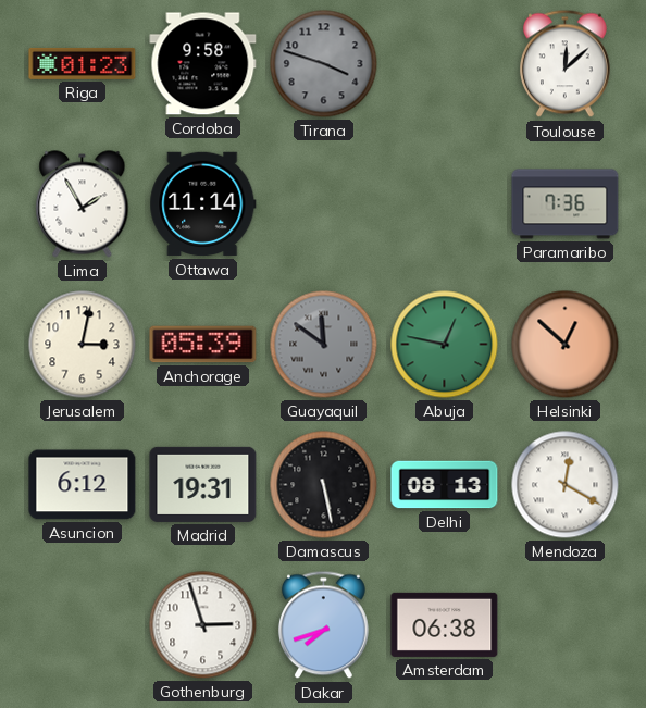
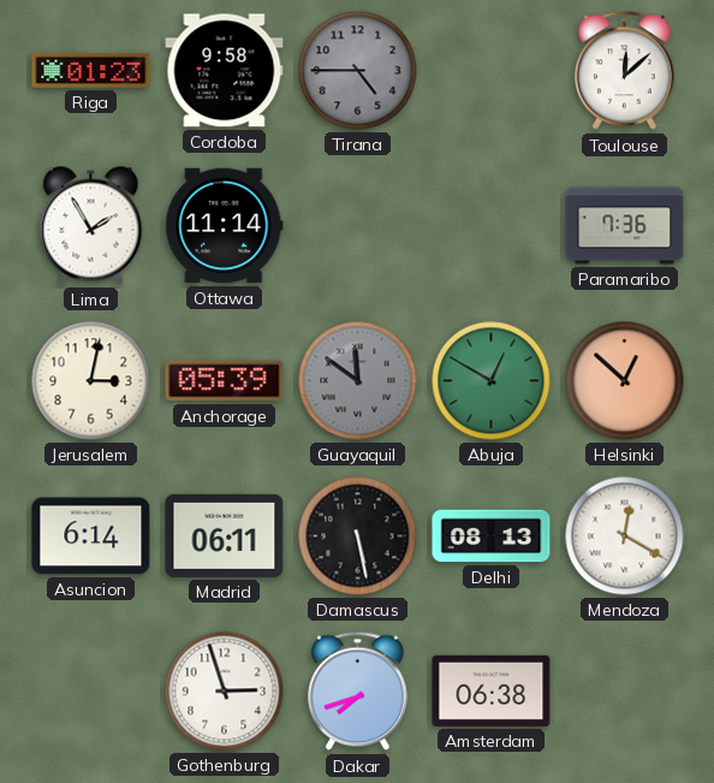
Tirana: 3:48 -> 4:45 (358, 71)
Abuja: 12:47 -> 12:50 (492, 381)
Asuncion: 6:12 -> 6:14 (91, 536)
Madrid: 19:31 -> 06:11 (225, 535)
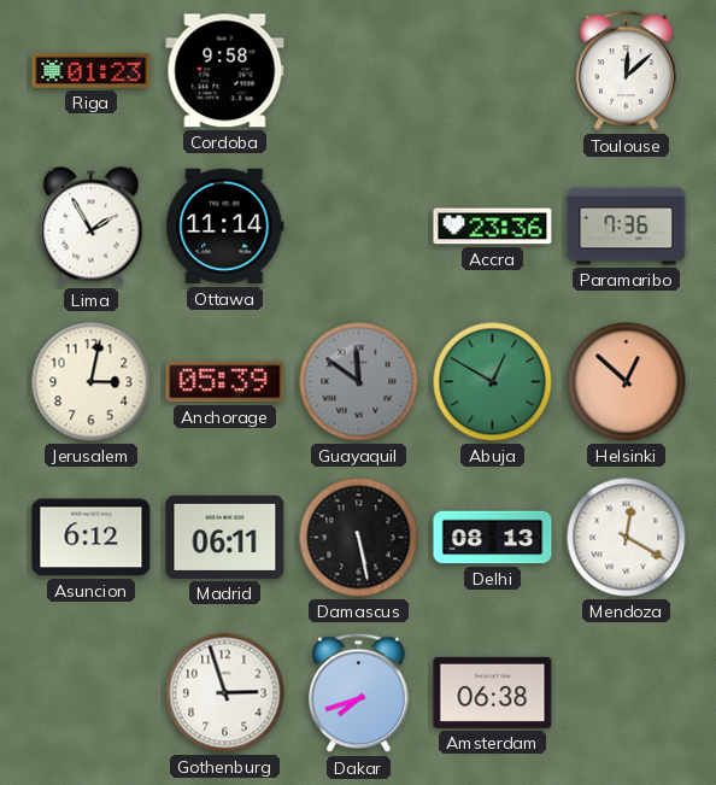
Tirana: 4:45 -> none (358, 71)
Accra: none -> 23:36 (493, 227)
Asuncion: 6:14 -> 6:12 (92, 538)
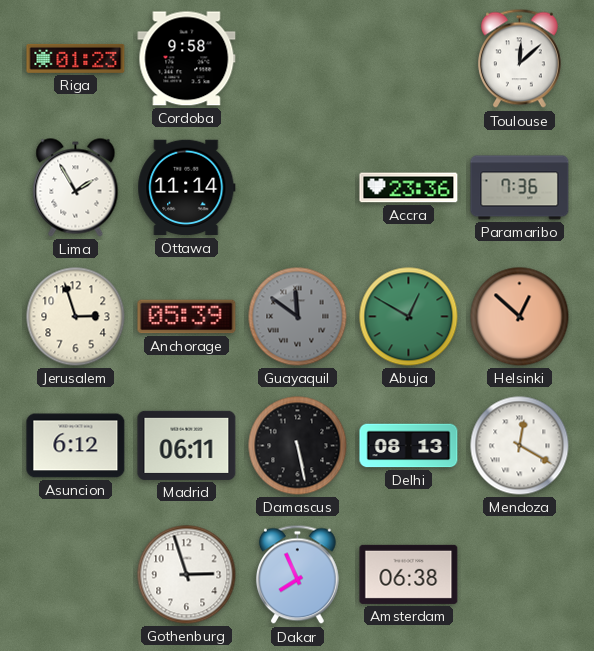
Jerusalem: 3:02 -> 2:57 (76, 317)
Dakar: 7:42 -> 7:56 (297, 575)
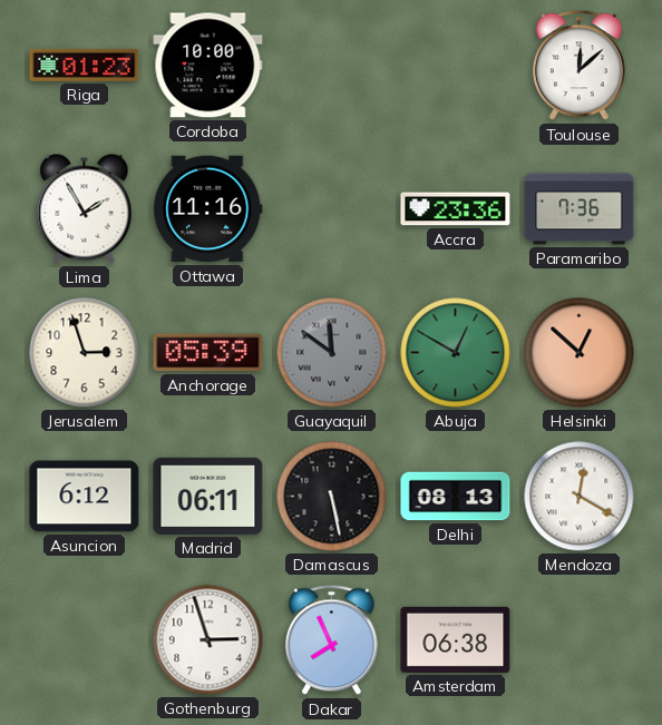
Cordoba: 9:58 -> 10:00 (208, 66)
Ottawa: 11:14 -> 11:16 (208, 209)
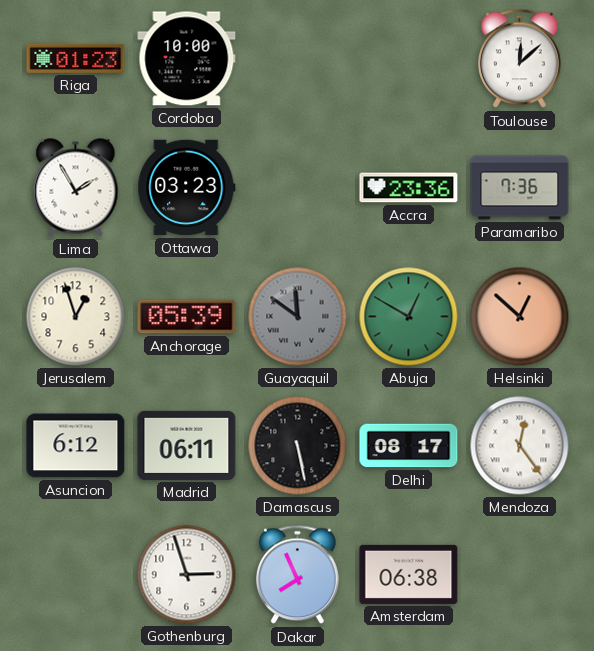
Ottawa: 11:16 -> 03:23 (187, 188)
Jerusalem: 2:57 -> 12:57 (76, 317)
Delhi: 08:13 -> 08:17 (409, 446)
Mendoza: 12:20 -> 12:24 (520, 446)
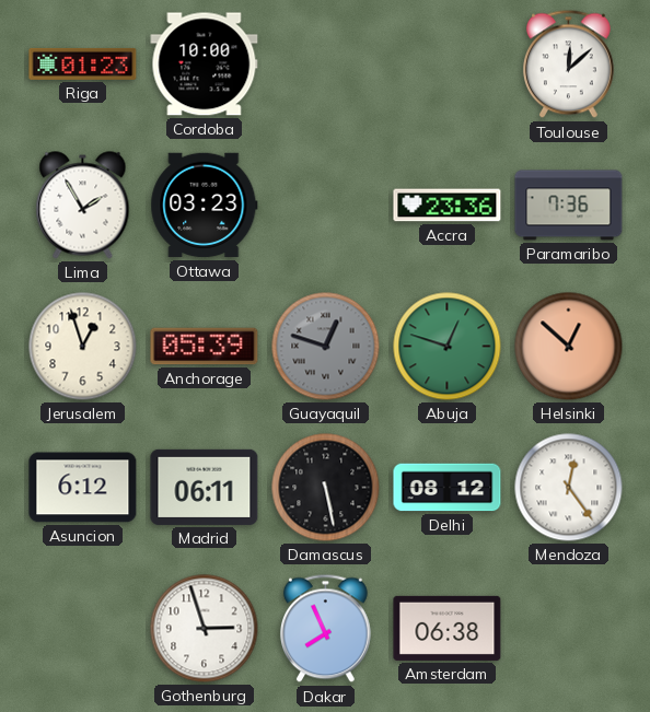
Guayaquil: 11:51 -> 12:48 (326, 347)
Abuja: 12:50 -> 12:48 (448, 347)
Delhi: 08:17 -> 08:12 (448, 488)
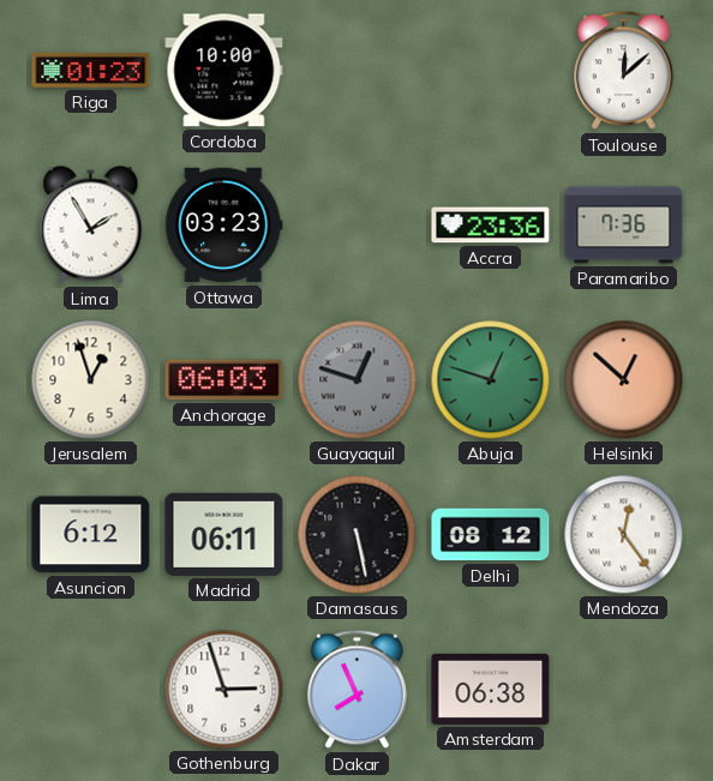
Anchorage: 05:39 -> 06:03 (224, 380)
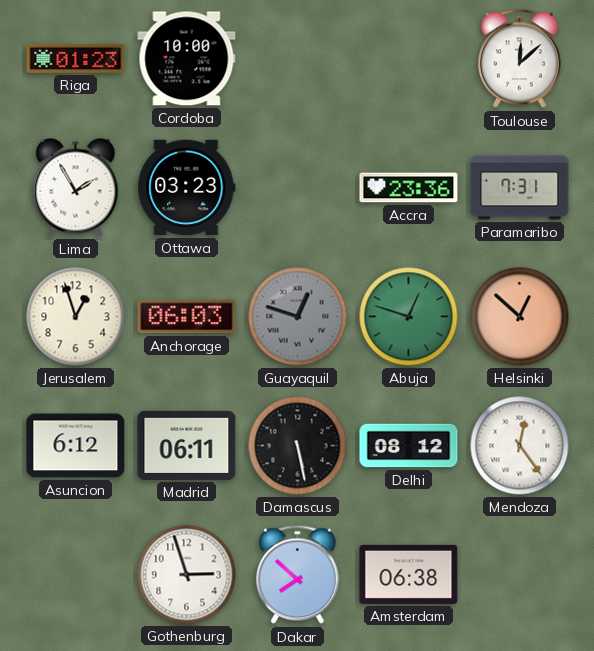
Paramaribo: 7:36 -> 7:31 (520, 188)
Dakar: 7:56 -> 7:52 (297, 575)
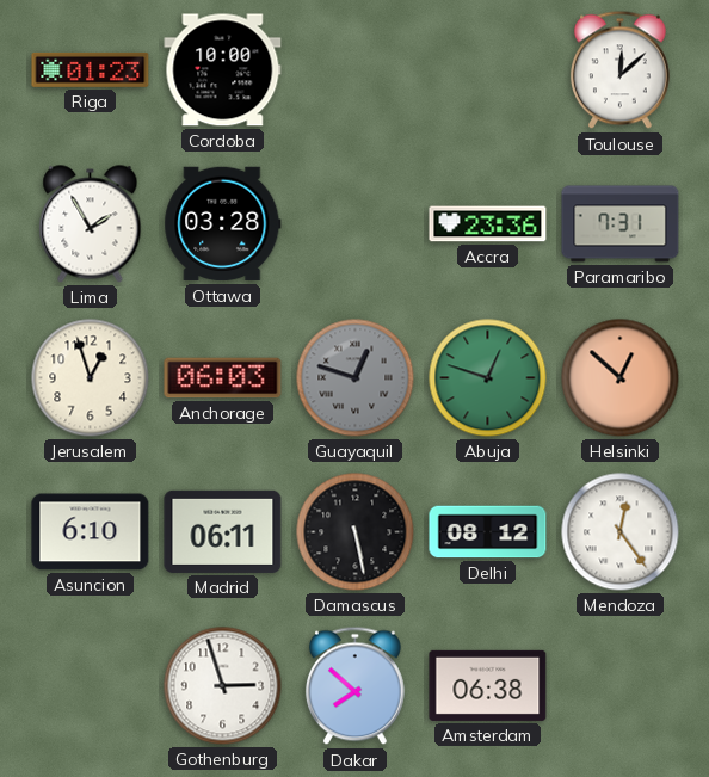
Ottawa: 03:23 -> 03:28 (223, 224)
Asuncion: 6:12 -> 6:10 (91, 532)
